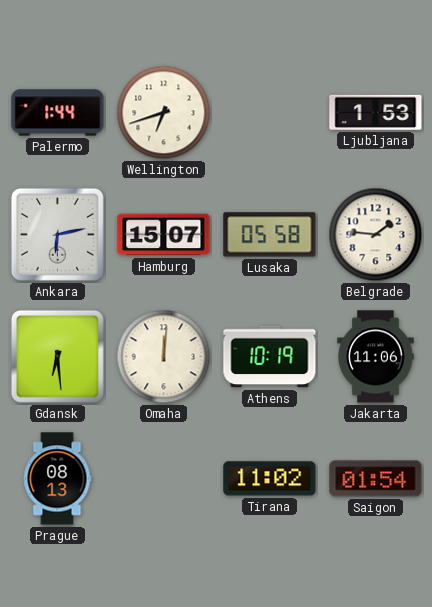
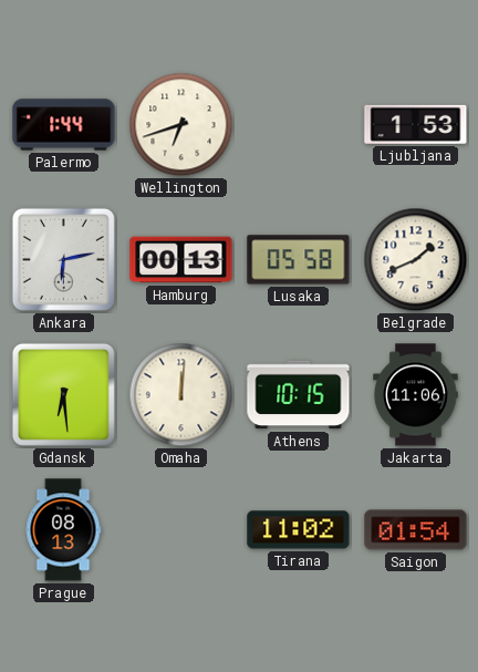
Hamburg: 15:07 -> 00:13 (181, 260)
Belgrade: 1:46 -> 1:41 (416, 260)
Athens: 10:19 -> 10:15 (299, 395)
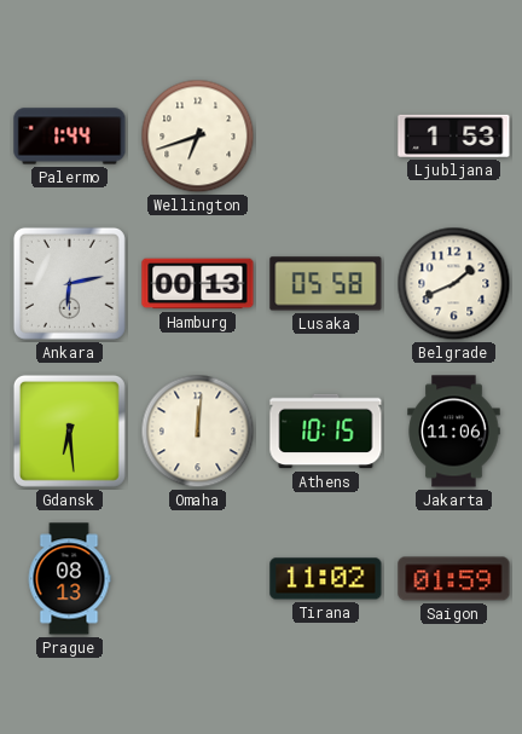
Saigon: 01:54 -> 01:59 (454, 579)
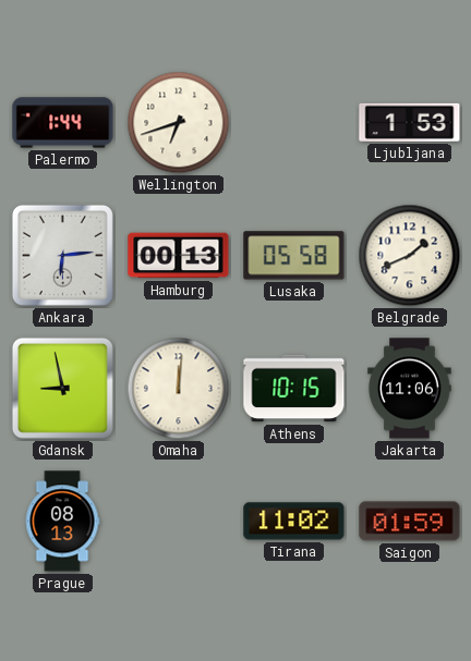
Ankara: 6:13 -> 6:14 (62, 255)
Gdansk: 6:29 -> 8:58 (62, 388)
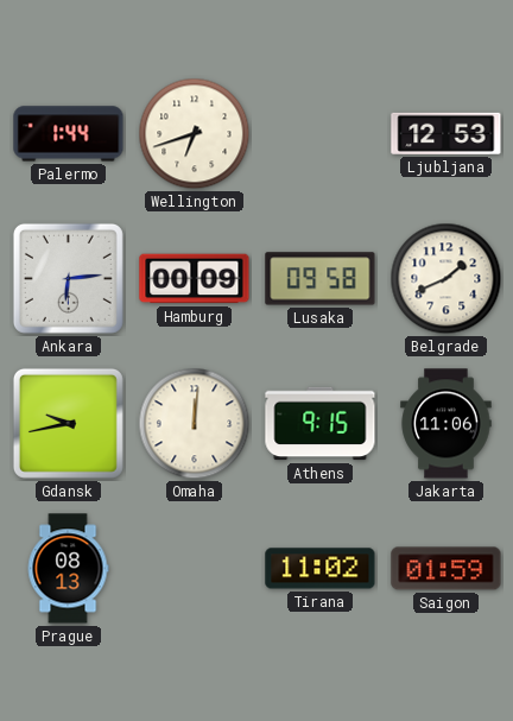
Ljubljana: 1:53 -> 12:53 (446, 133)
Hamburg: 00:13 -> 00:09 (195, 279)
Lusaka: 05:58 -> 09:58 (321, 279)
Gdansk: 8:58 -> 9:43 (68, 423)
Athens: 10:15 -> 9:15 (321, 424)
